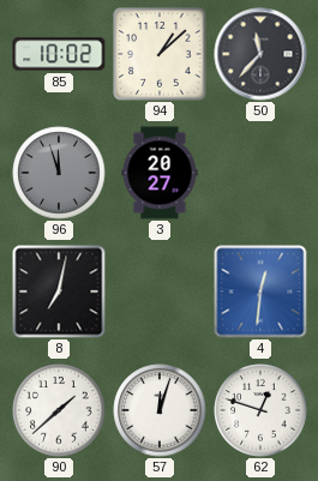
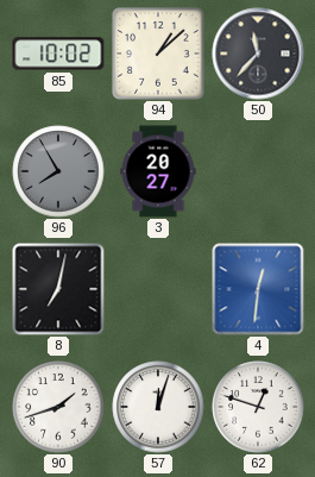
96: 11:57 -> 7:55 (58, 171)
90: 1:38 -> 1:42 (58, 407)
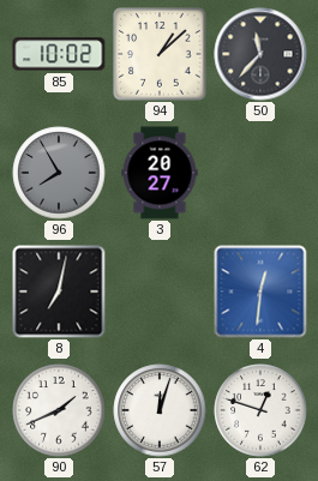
90: 1:42 -> 1:41 (59, 410)
